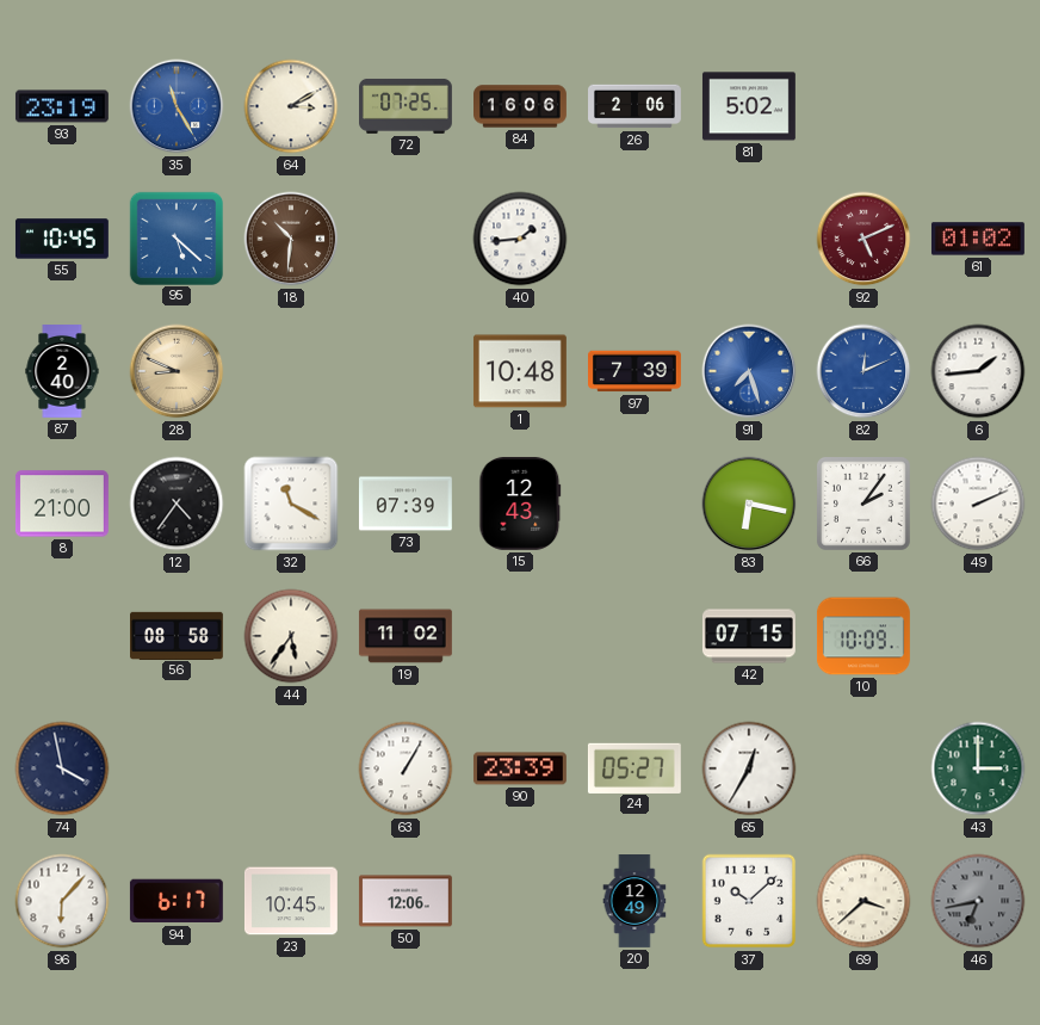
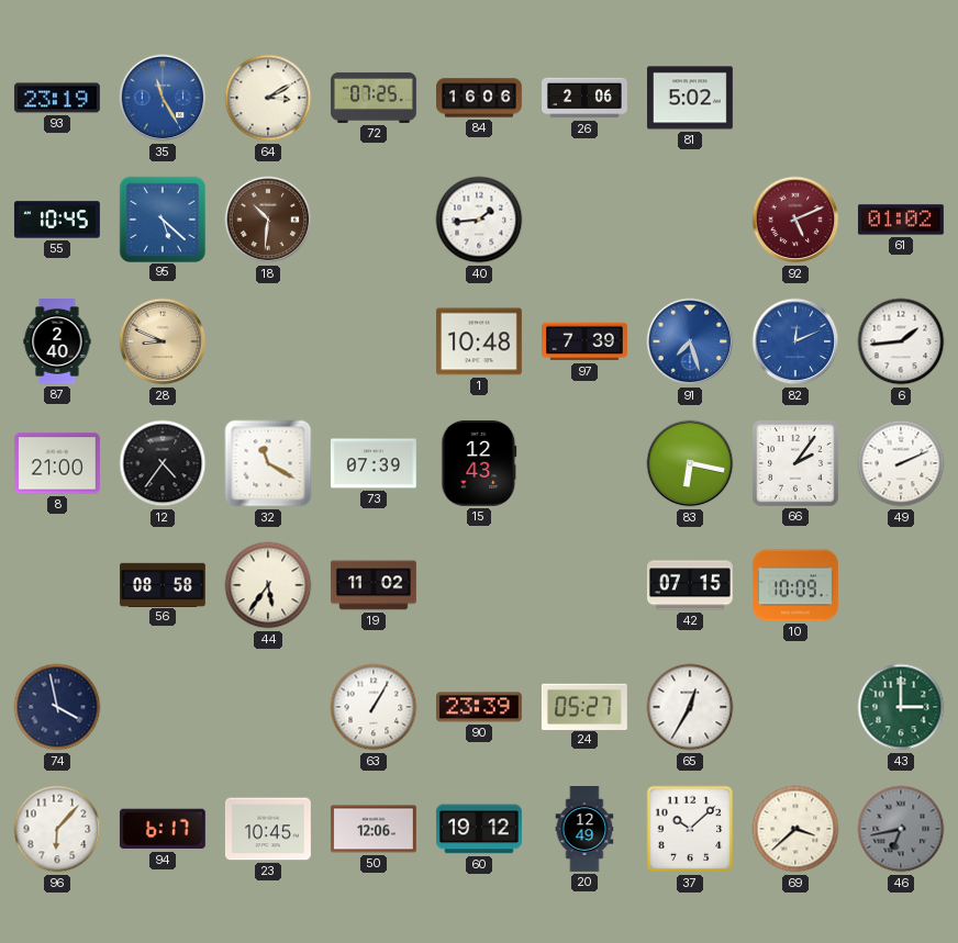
60: none -> 19:12 (479, 829)
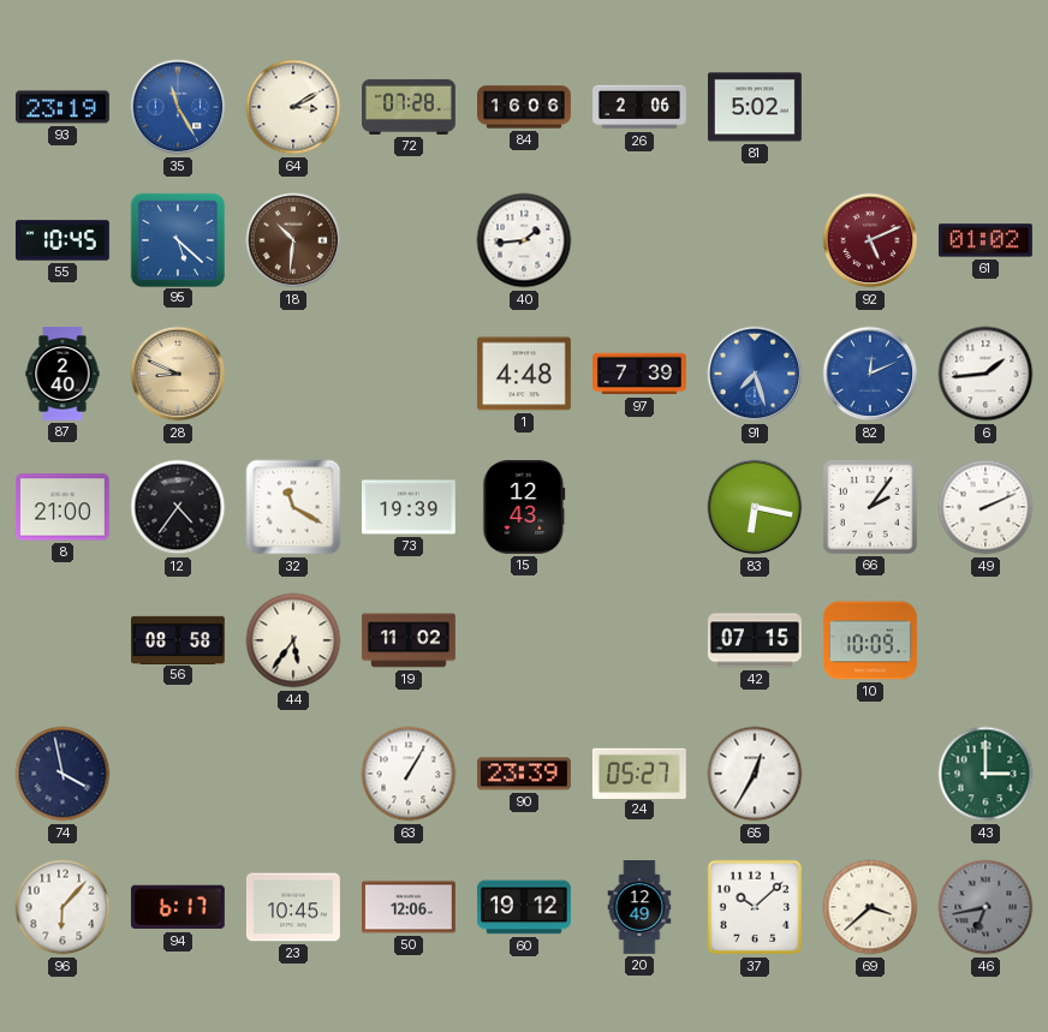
72: 07:25 -> 07:28 (410, 107)
1: 10:48 -> 4:48 (524, 374)
73: 07:39 -> 19:39 (409, 507)
